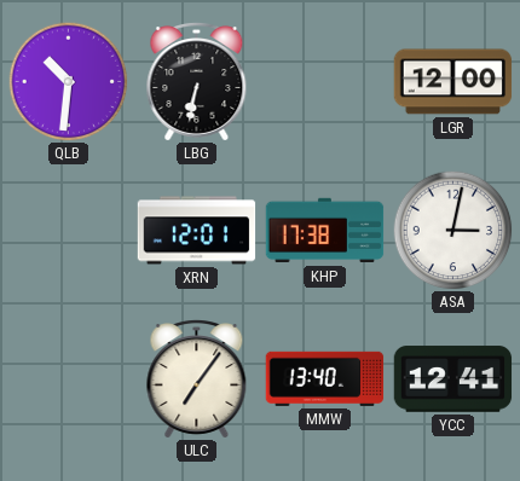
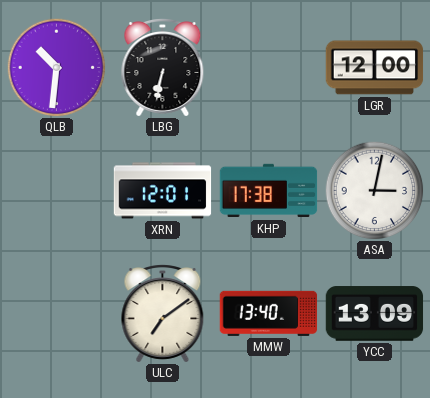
ULC: 7:06 -> 7:09 (163, 314)
YCC: 12:41 -> 13:09 (375, 314)
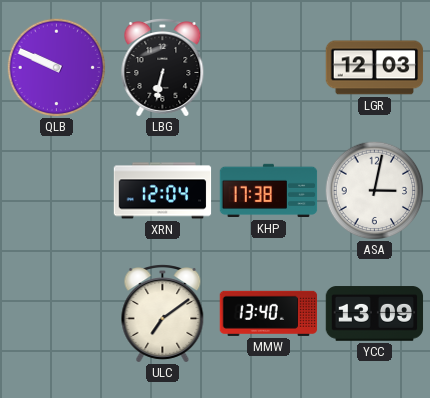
QLB: 10:31 -> 9:49 (57, 68)
LGR: 12:00 -> 12:03 (375, 68)
XRN: 12:01 -> 12:04 (163, 191)
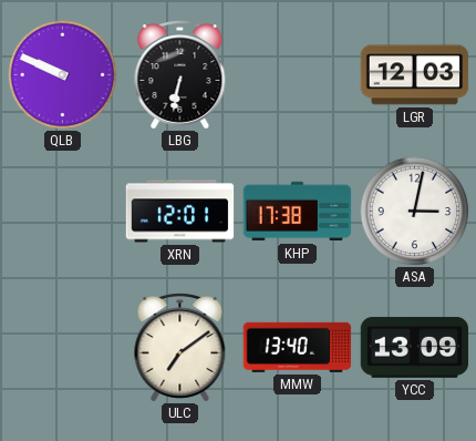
XRN: 12:04 -> 12:01 (180, 212)
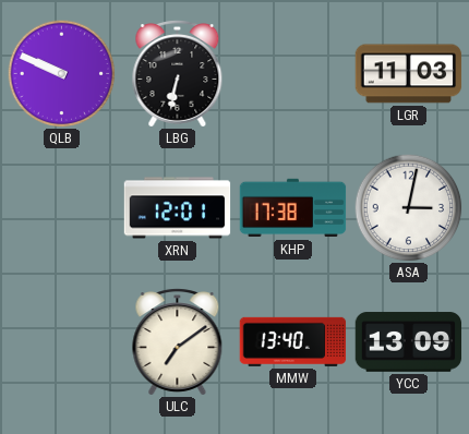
LGR: 12:03 -> 11:03 (409, 74)
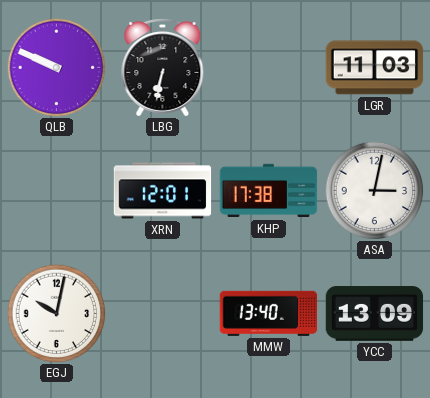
EGJ: none -> 10:02 (57, 314)
ULC: 7:09 -> none (178, 342)
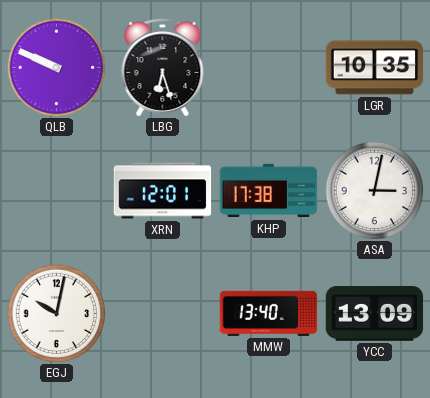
LBG: 6:32 -> 6:27 (163, 68)
LGR: 11:03 -> 10:35 (375, 68)
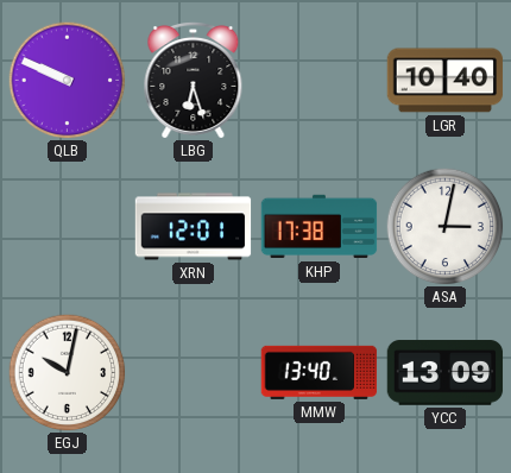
LGR: 10:35 -> 10:40 (446, 81)
